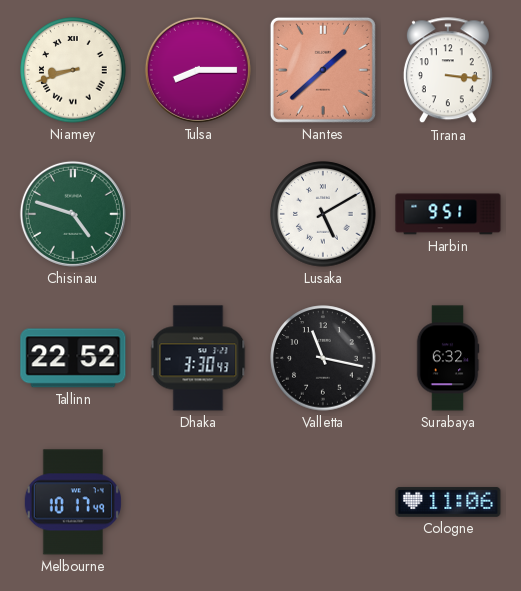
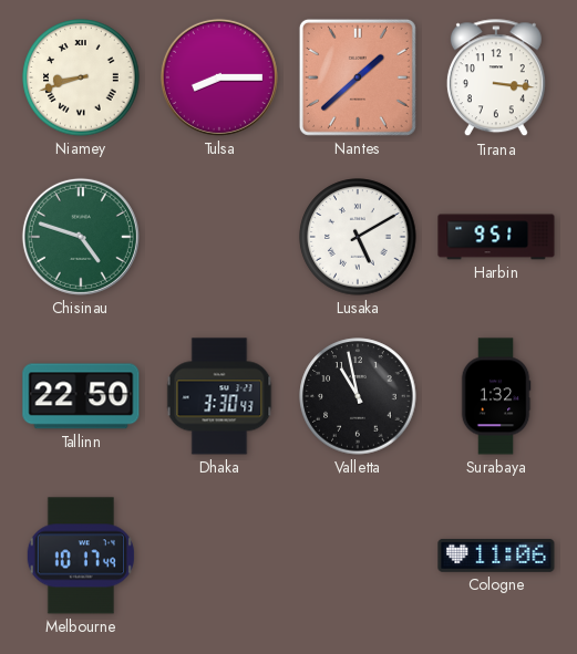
Tallinn: 22:52 -> 22:50 (81, 396)
Valletta: 11:17 -> 10:58 (358, 396)
Surabaya: 6:32 -> 1:32 (496, 396)
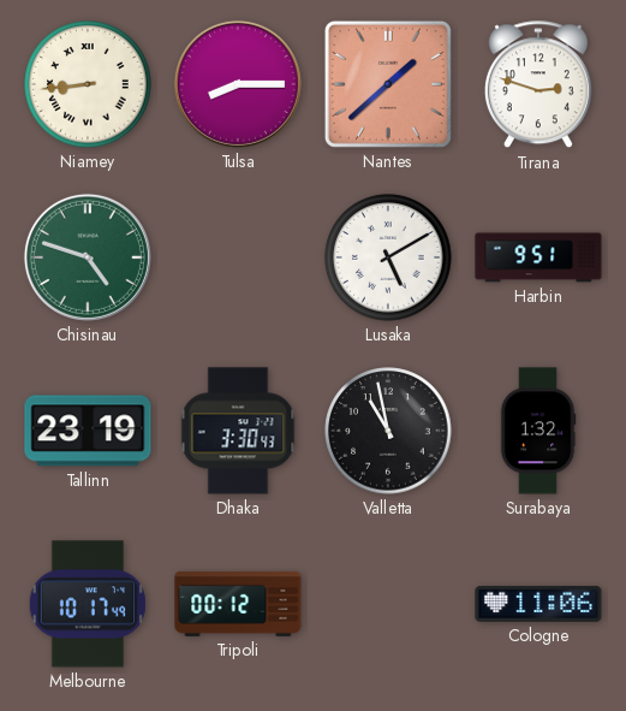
Niamey: 8:42 -> 8:44 (88, 84)
Tirana: 3:16 -> 2:48 (538, 85)
Tallinn: 22:50 -> 23:19 (88, 431)
Tripoli: none -> 00:12 (238, 604)
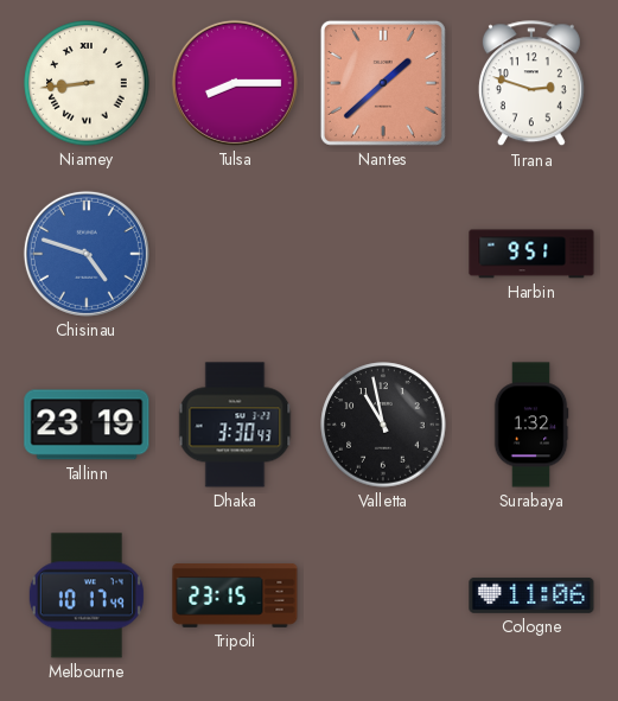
Chisinau dial: green -> blue (87, 254)
Lusaka: 5:10 -> none (388, 257)
Tripoli: 00:12 -> 23:15 (235, 595)
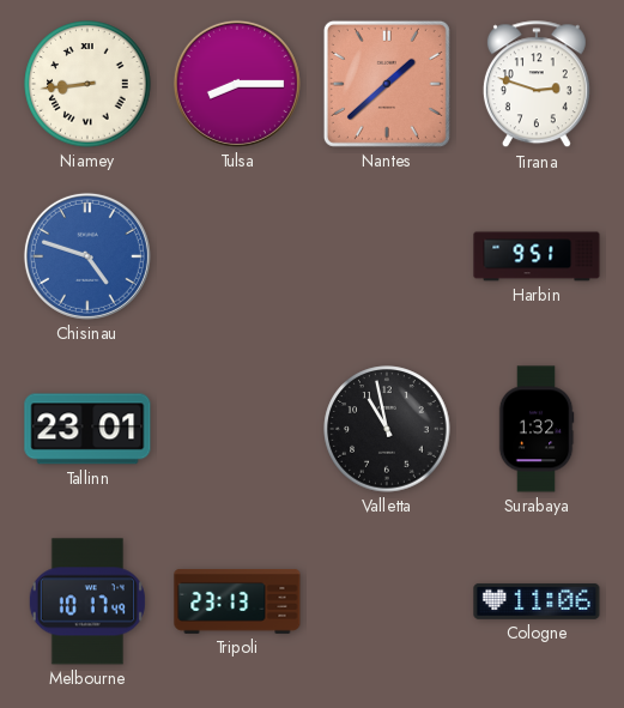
Tallinn: 23:19 -> 23:01 (87, 429)
Dhaka: 3:30 -> none (235, 425)
Tripoli: 23:15 -> 23:13 (237, 601)
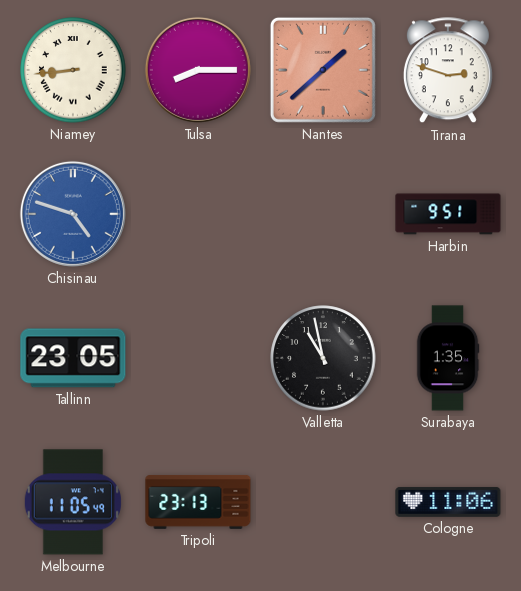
Tallinn: 23:01 -> 23:05 (73, 358)
Surabaya: 1:32 -> 1:35 (448, 358)
Melbourne: 10:17 -> 11:05 (73, 502)
